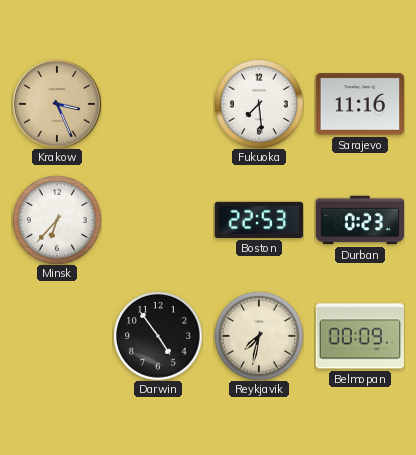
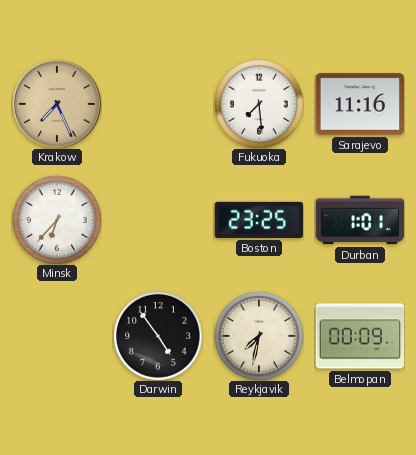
Krakow: 3:26 -> 7:26 (57, 104)
Boston: 22:53 -> 23:25 (259, 220)
Durban: 0:23 -> 1:01 (360, 220)
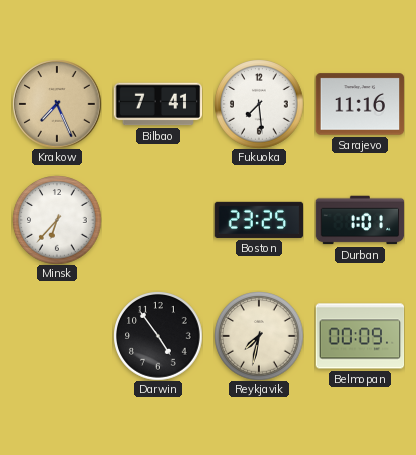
Bilbao: none -> 7:41 (158, 104)
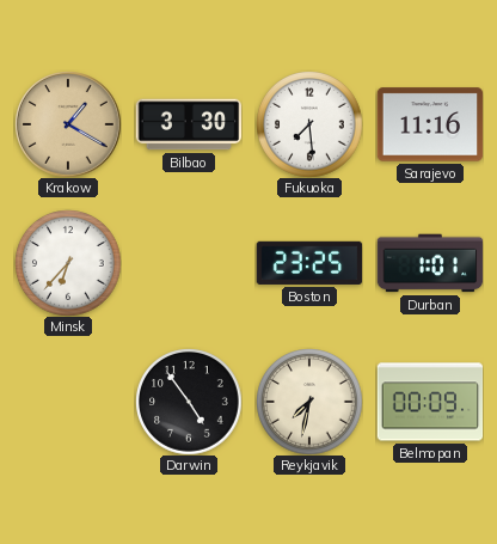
Krakow: 7:26 -> 1:20 (68, 124)
Bilbao: 7:41 -> 3:30 (189, 124)
